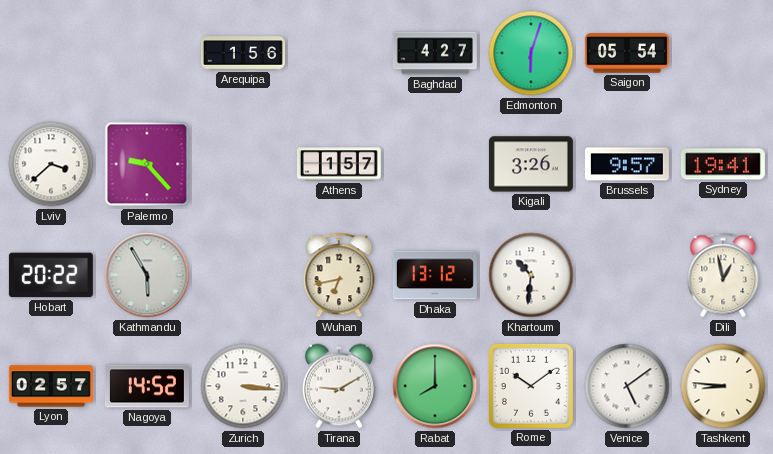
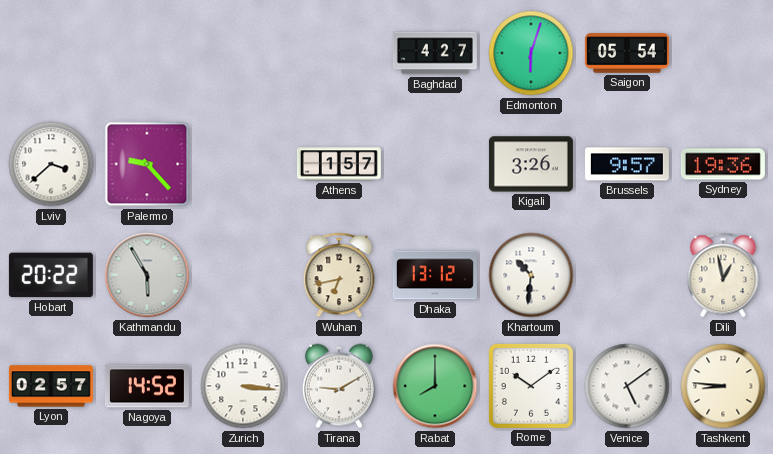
Arequipa: 1:56 -> none (243, 53)
Sydney: 19:41 -> 19:36 (723, 164)
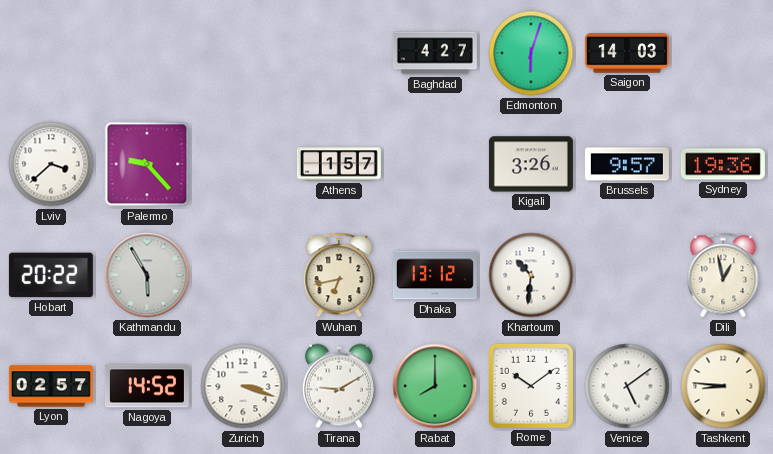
Saigon: 05:54 -> 14:03 (627, 53)
Zurich: 3:16 -> 3:18 (243, 386)
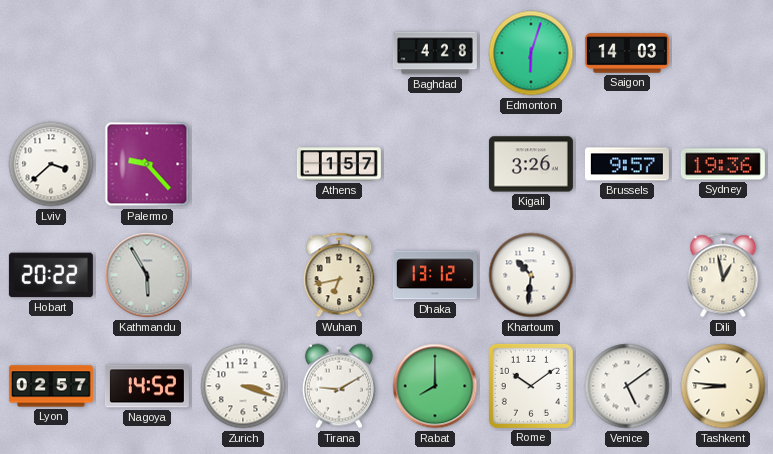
Baghdad: 4:27 -> 4:28 (435, 53)
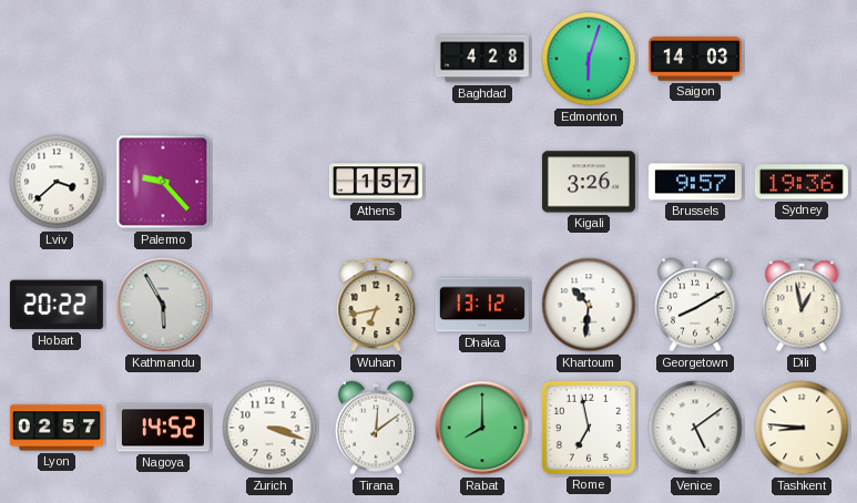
Georgetown: none -> 8:10 (695, 305)
Tirana: 9:10 -> 12:09 (376, 428)
Rome: 10:09 -> 6:58 (589, 428)
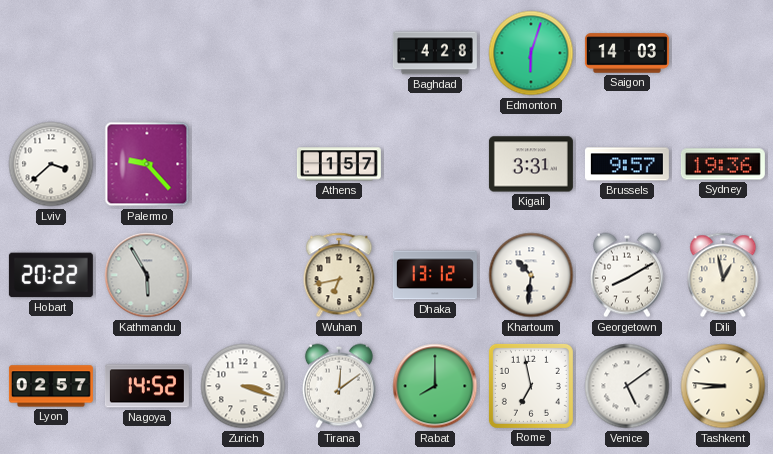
Kigali: 3:26 -> 3:31 (531, 164)
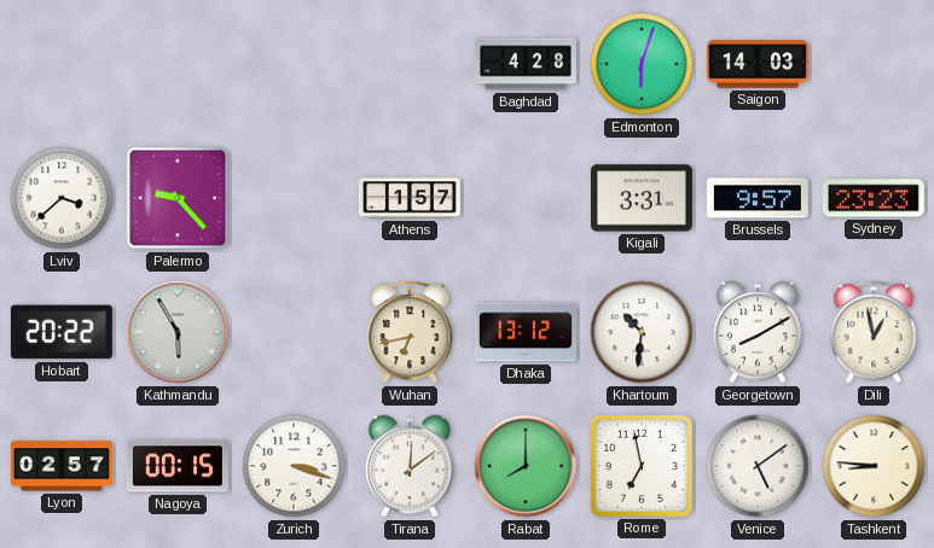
Sydney: 19:36 -> 23:23 (874, 198)
Nagoya: 14:52 -> 00:15 (178, 466)
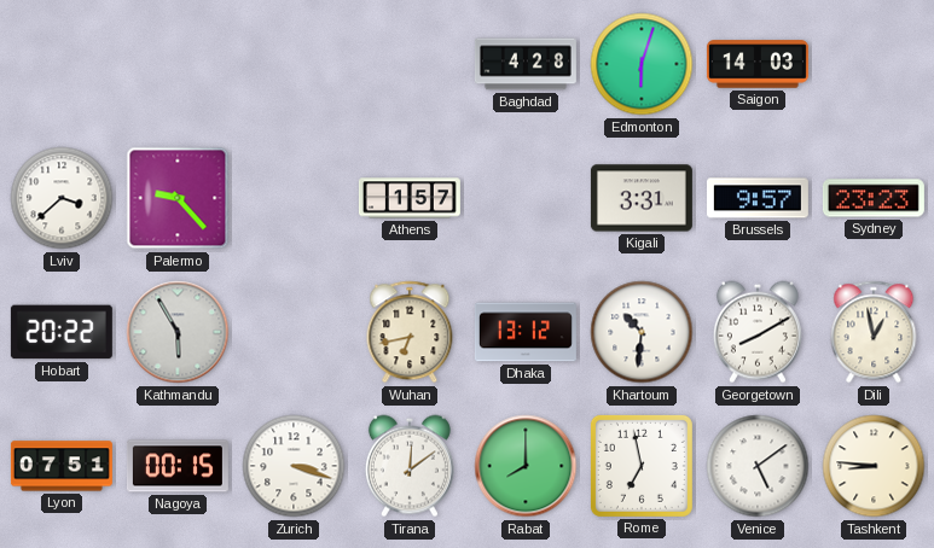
Lyon: 02:57 -> 07:51 (62, 466)
